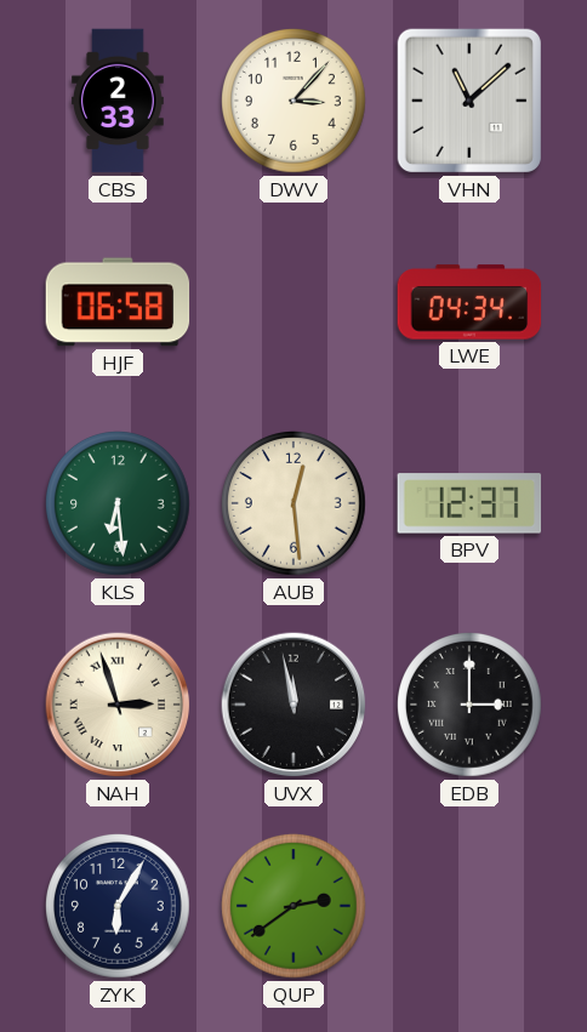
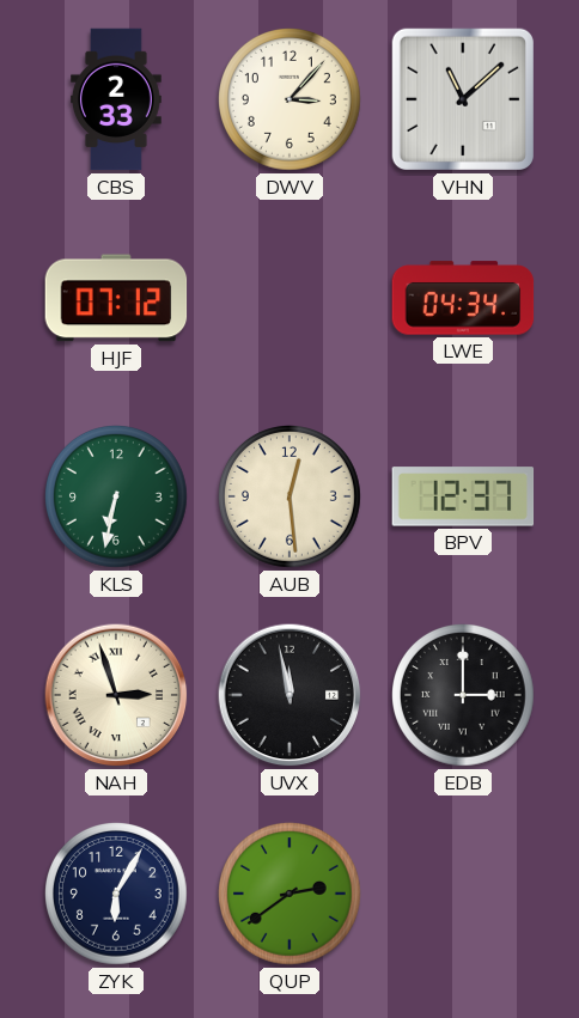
HJF: 06:58 -> 07:12 (116, 298)
KLS: 6:29 -> 6:32 (117, 498)
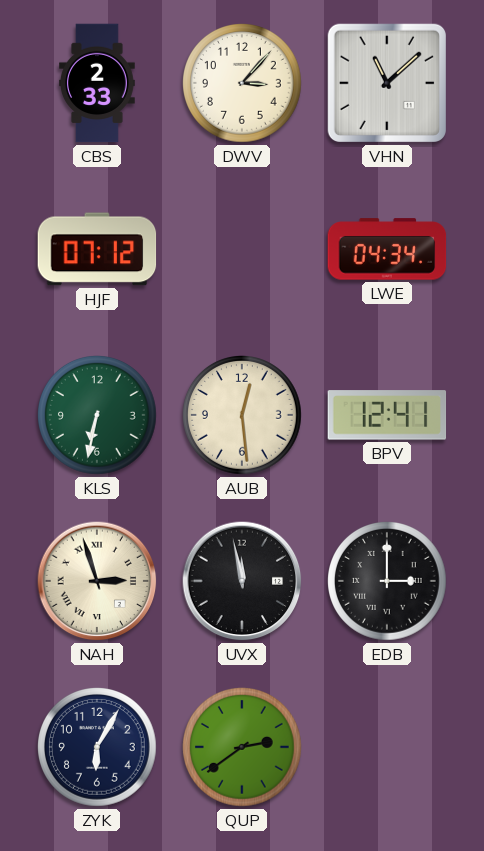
BPV: 12:37 -> 12:41 (387, 415)
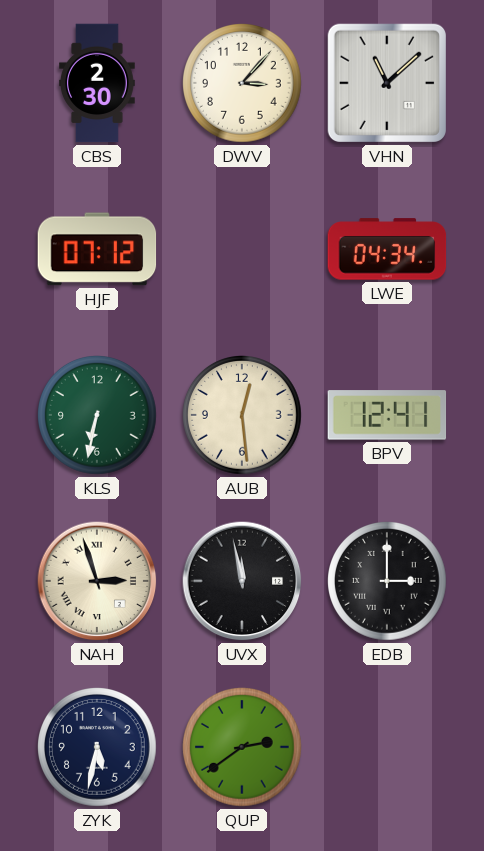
CBS: 2:33 -> 2:30 (98, 83)
ZYK: 6:05 -> 5:32 (98, 748)
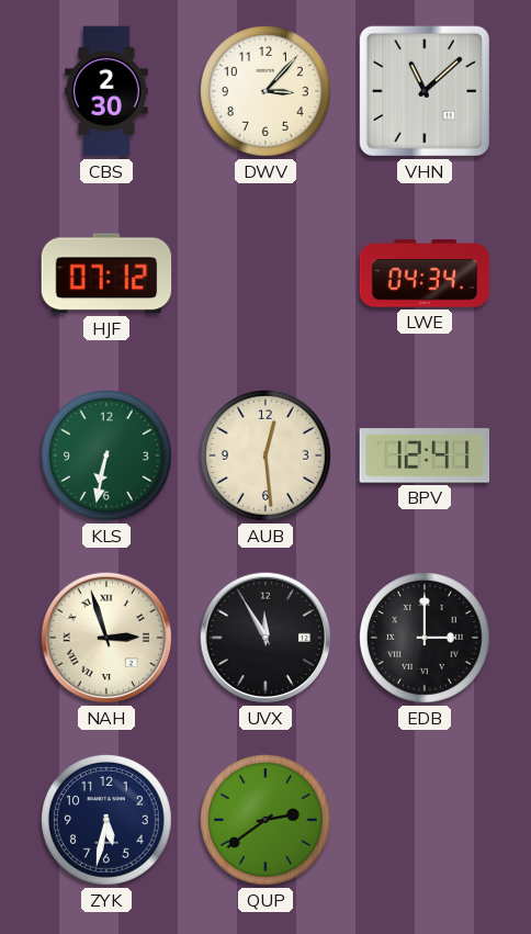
UVX: 11:58 -> 11:55 (265, 638)
